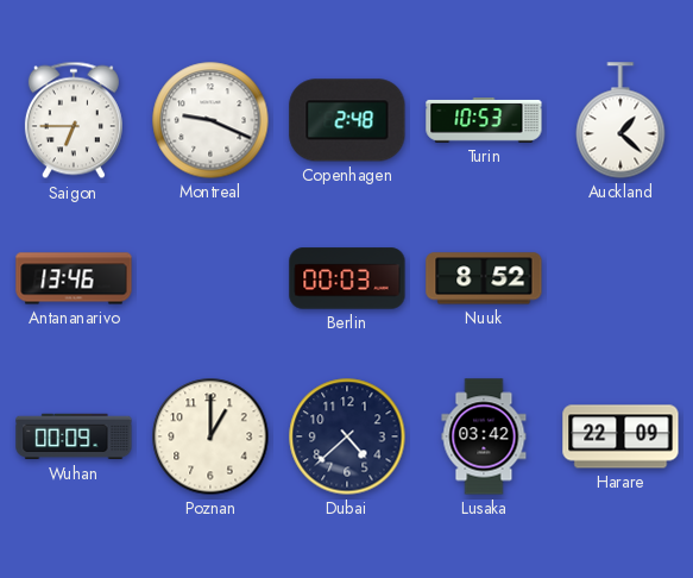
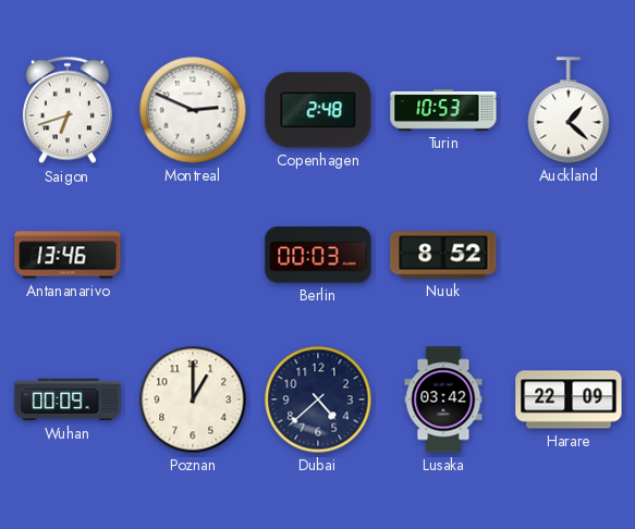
Saigon: 6:45 -> 6:42 (68, 110)
Montreal: 9:19 -> 2:49 (193, 110)
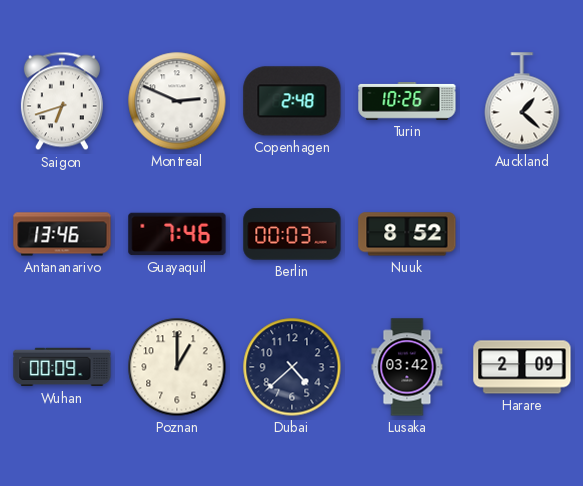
Turin: 10:53 -> 10:26 (407, 102)
Guayaquil: none -> 7:46 (177, 234)
Harare: 22:09 -> 2:09 (522, 367)
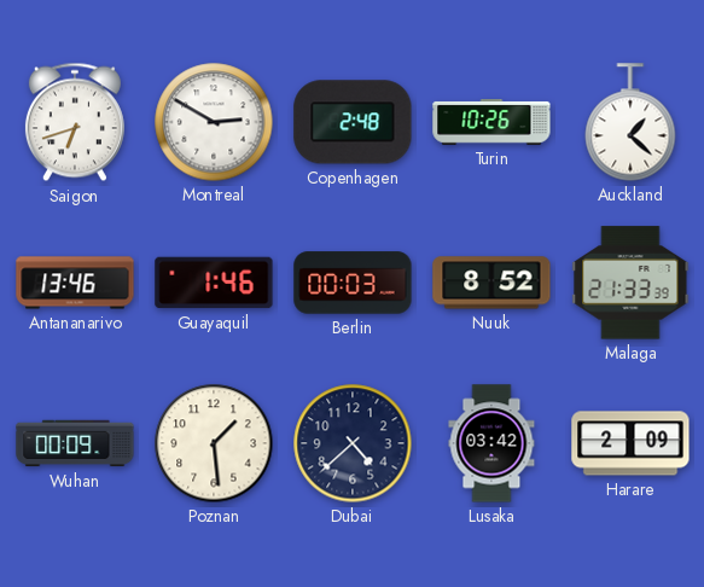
Montreal: 2:49 -> 2:50 (214, 122)
Guayaquil: 7:46 -> 1:46 (214, 283)
Malaga: none -> 21:33 (630, 283)
Poznan: 1:00 -> 1:29 (214, 443)
